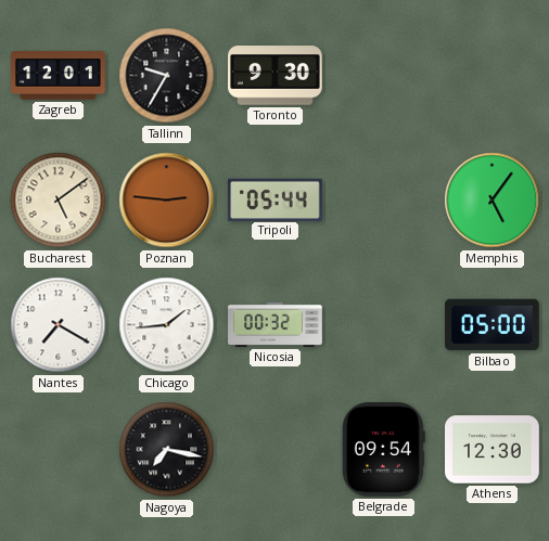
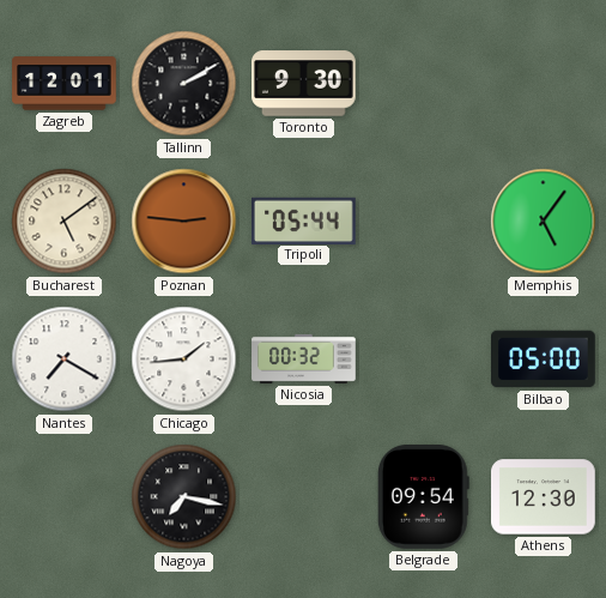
Tallinn: 9:35 -> 2:10 (184, 84)
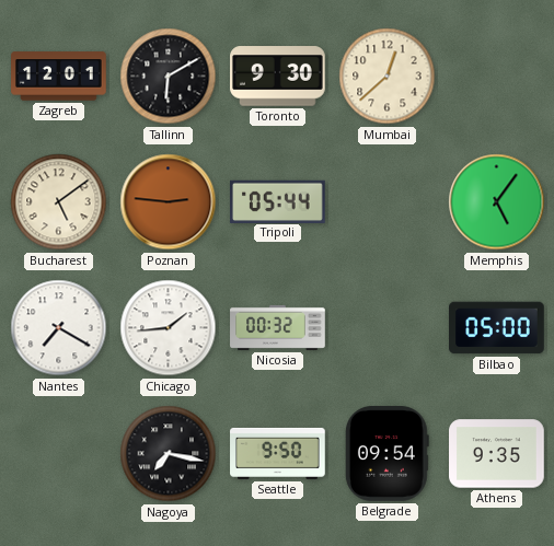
Tallinn: 2:10 -> 6:10 (169, 77)
Mumbai: none -> 12:38 (388, 77)
Seattle: none -> 9:50 (278, 453)
Athens: 12:30 -> 9:35 (497, 454)
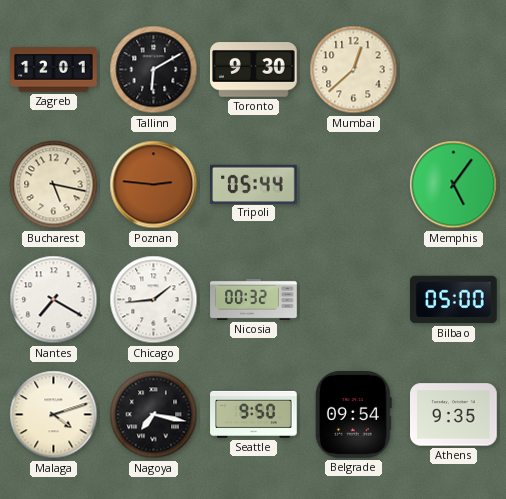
Bucharest: 5:09 -> 5:17 (54, 185)
Malaga: none -> 4:12 (54, 415)
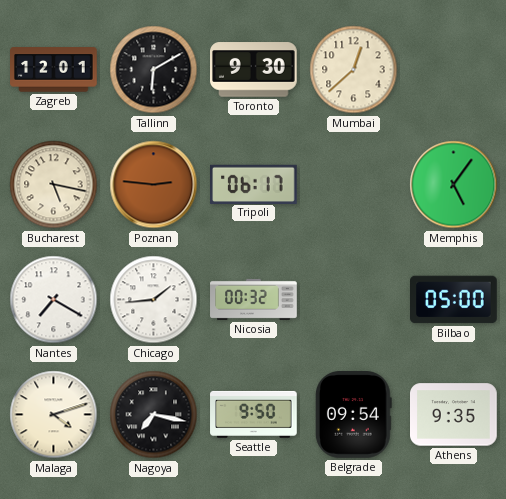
Tripoli: 05:44 -> 06:17 (254, 184)
